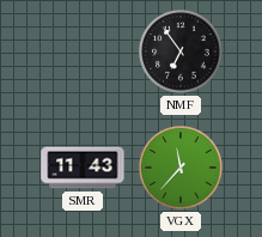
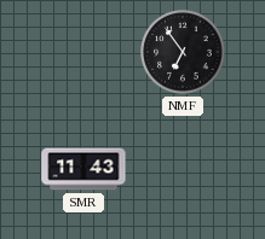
VGX: 11:37 -> none (181, 168)
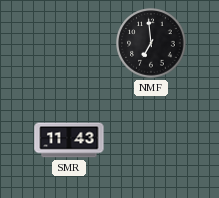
NMF: 6:54 -> 6:59 (151, 43)
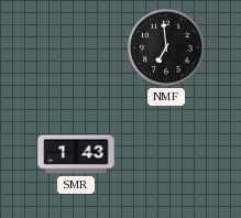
SMR: 11:43 -> 1:43 (76, 154)
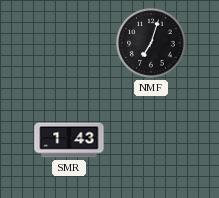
NMF: 6:59 -> 7:03 (151, 43)
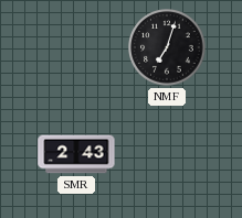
SMR: 1:43 -> 2:43 (76, 154)
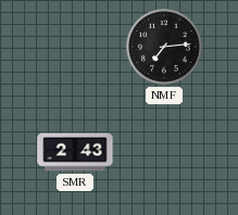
NMF: 7:03 -> 7:14 (164, 47)
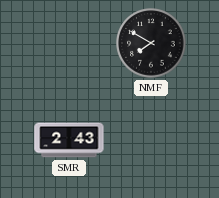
NMF: 7:14 -> 7:50 (151, 43)
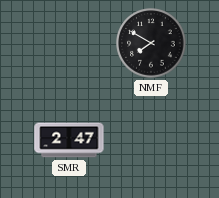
SMR: 2:43 -> 2:47 (69, 140)
